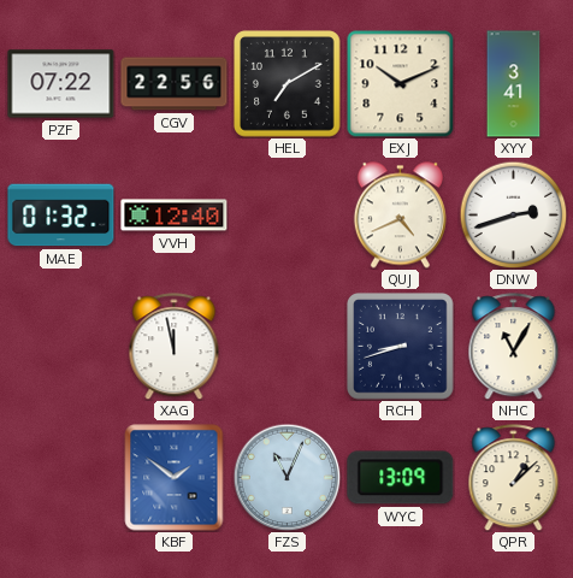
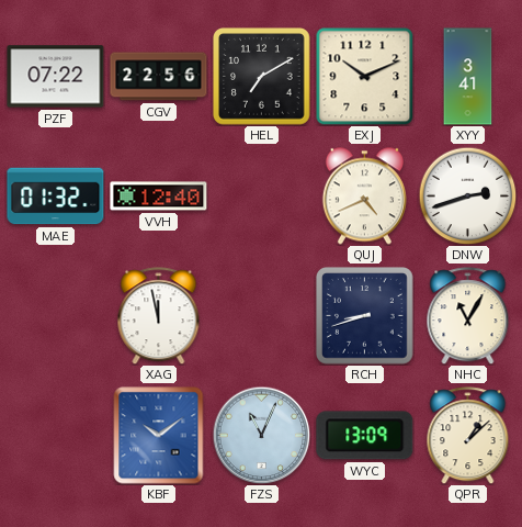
KBF: 1:51 -> 10:09 (159, 436)
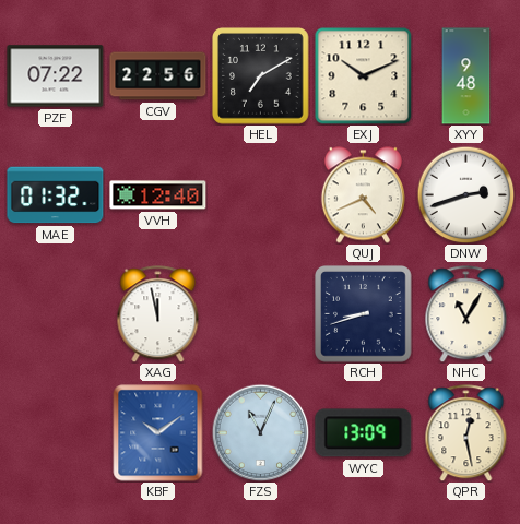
XYY: 3:41 -> 9:48 (466, 76)
QPR: 1:08 -> 12:28 (466, 433)
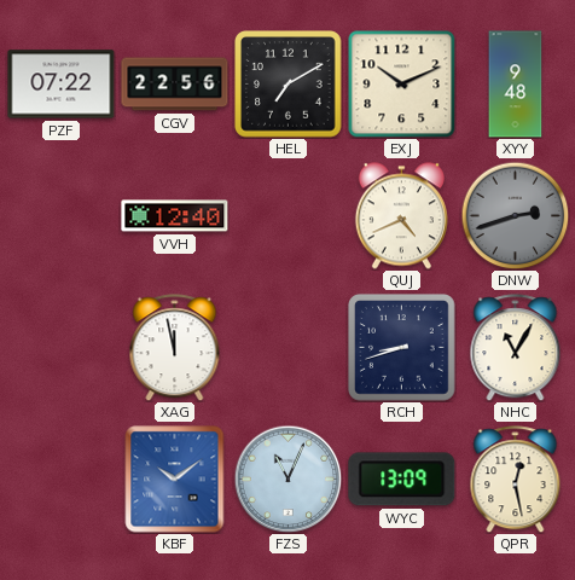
MAE: 01:32 -> none (56, 195)
DNW dial: white -> grey (515, 215)
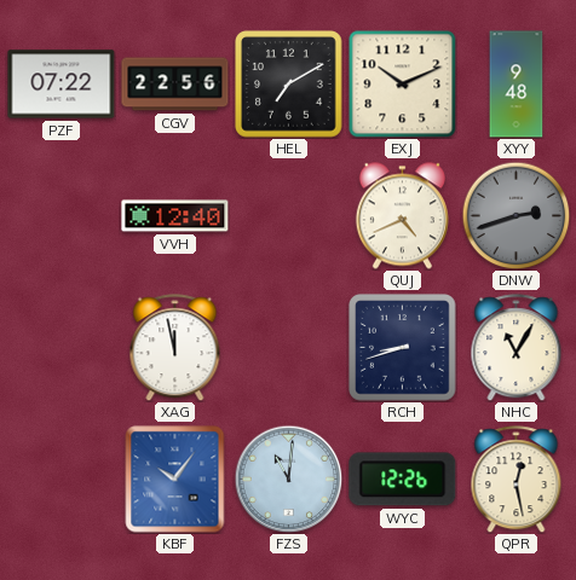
KBF: 10:09 -> 10:06 (175, 480)
FZS: 11:04 -> 11:01 (288, 478)
WYC: 13:09 -> 12:26 (403, 480)
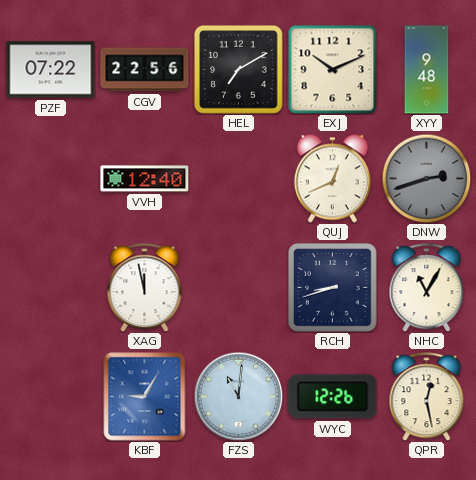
QUJ: 4:41 -> 12:41 (332, 179)
KBF: 10:06 -> 9:05 (145, 397)
